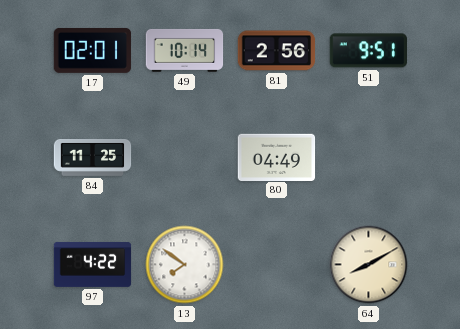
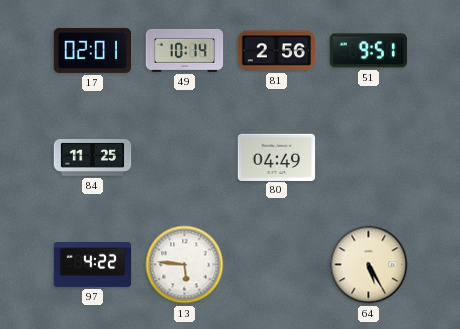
13: 7:51 -> 5:46 (185, 265)
64: 8:10 -> 5:25 (369, 265)
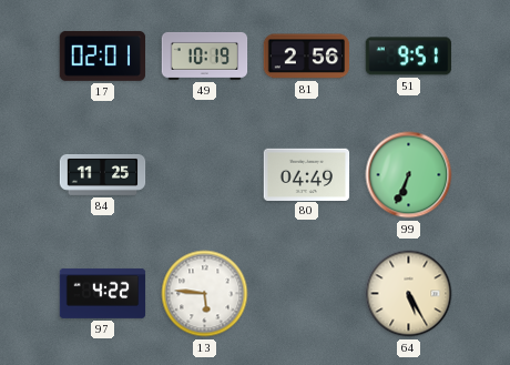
49: 10:14 -> 10:19 (205, 55)
99: none -> 6:34 (409, 175)
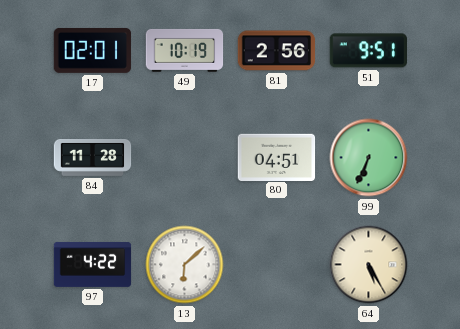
84: 11:25 -> 11:28 (93, 158)
80: 04:49 -> 04:51 (277, 157)
13: 5:46 -> 6:08 (185, 265)
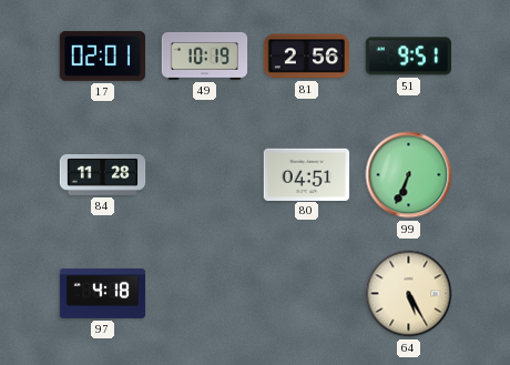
97: 4:22 -> 4:18 (103, 294)
13: 6:08 -> none (185, 265)
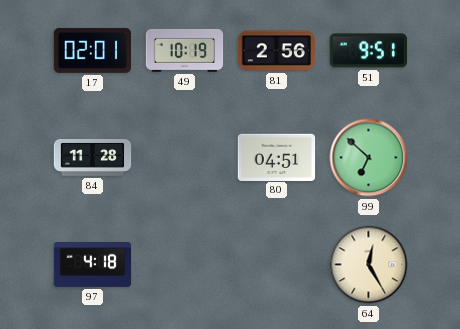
99: 6:34 -> 6:52 (369, 158)
64: 5:25 -> 12:25 (369, 265)
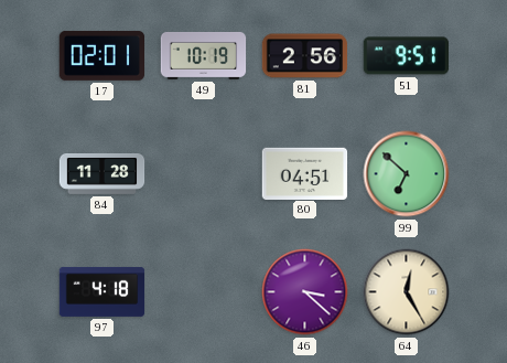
46: none -> 3:22 (305, 292)
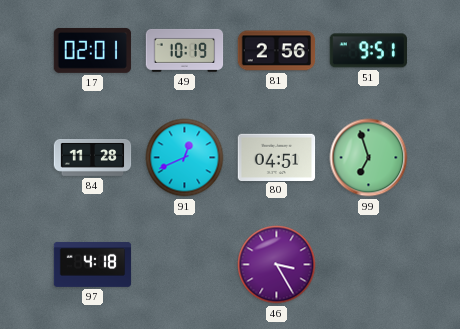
91: none -> 12:41 (185, 158)
99: 6:52 -> 6:57 (369, 158)
46: 3:22 -> 3:25 (277, 265)
64: 12:25 -> none (407, 292)
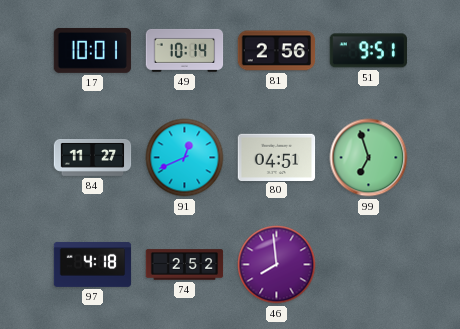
17: 02:01 -> 10:01 (93, 50)
49: 10:19 -> 10:14 (185, 50)
84: 11:28 -> 11:27 (93, 158)
74: none -> 2:52 (185, 265)
46: 3:25 -> 7:59 (277, 265)
